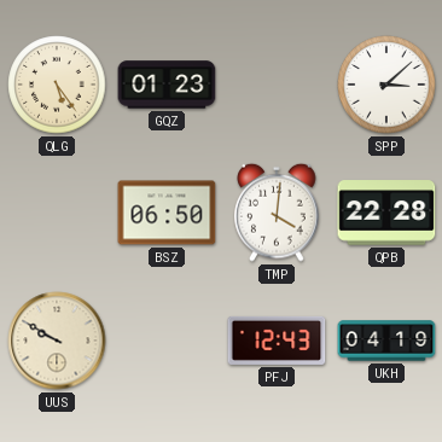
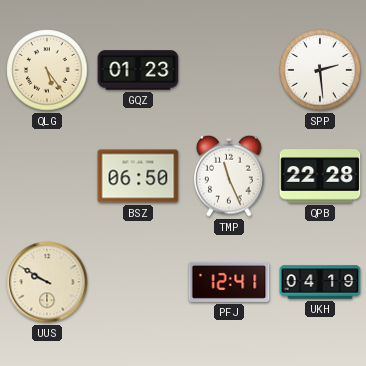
SPP: 3:08 -> 2:29 (320, 70)
TMP: 4:01 -> 11:26 (229, 176)
PFJ: 12:43 -> 12:41 (229, 282)
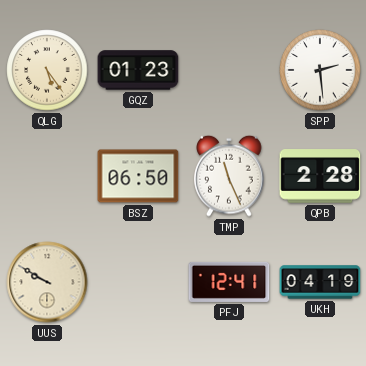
QPB: 22:28 -> 2:28 (320, 176)
